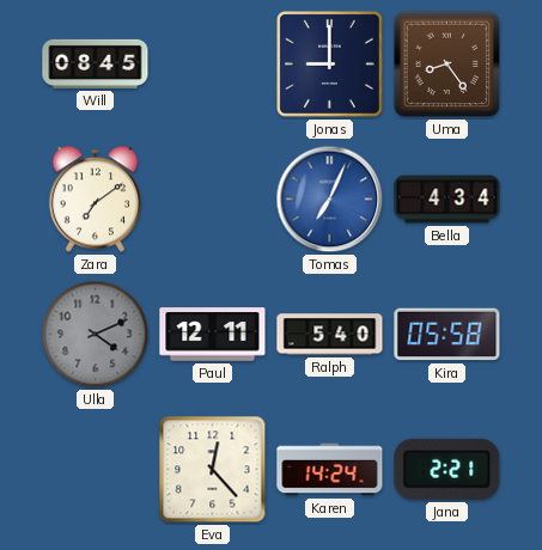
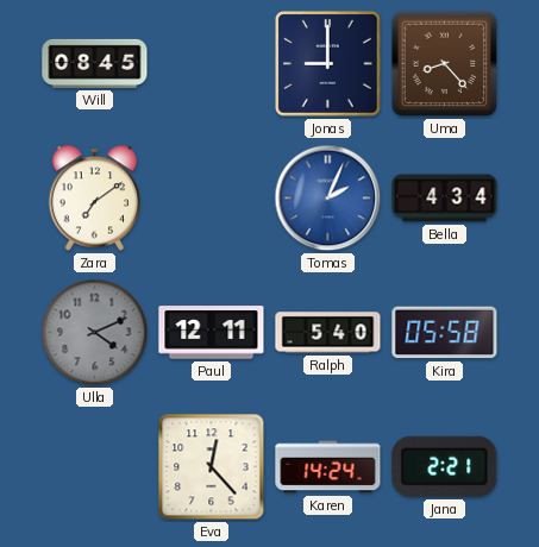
Uma: 8:24 -> 8:23 (445, 64)
Tomas: 7:04 -> 2:04 (328, 199)
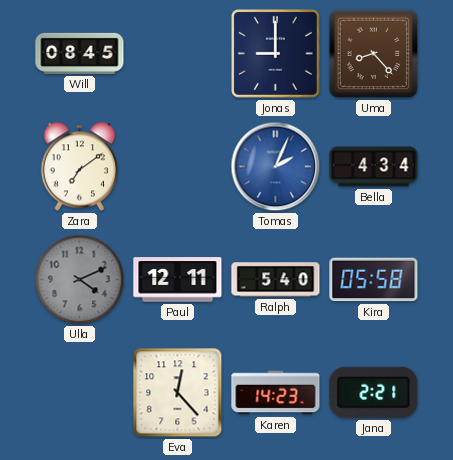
Karen: 14:24 -> 14:23 (276, 393)
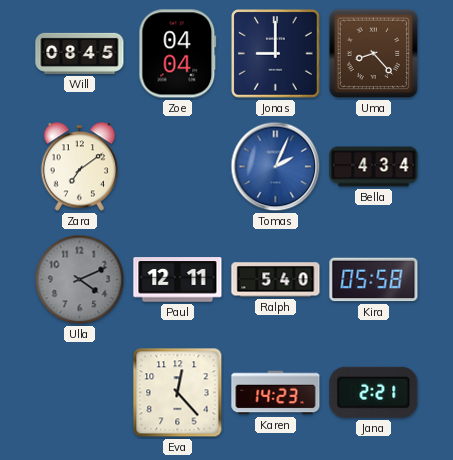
Zoe: none -> 04:04 (178, 54)
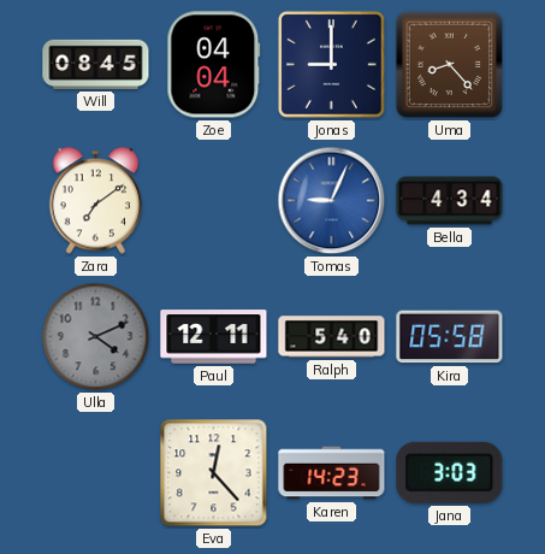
Tomas: 2:04 -> 9:04 (332, 201)
Jana: 2:21 -> 3:03 (450, 472)
